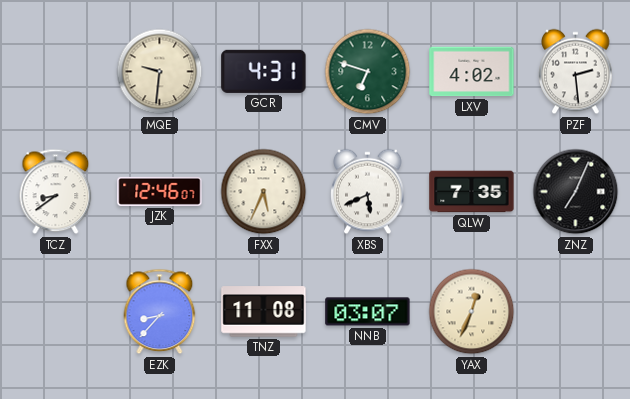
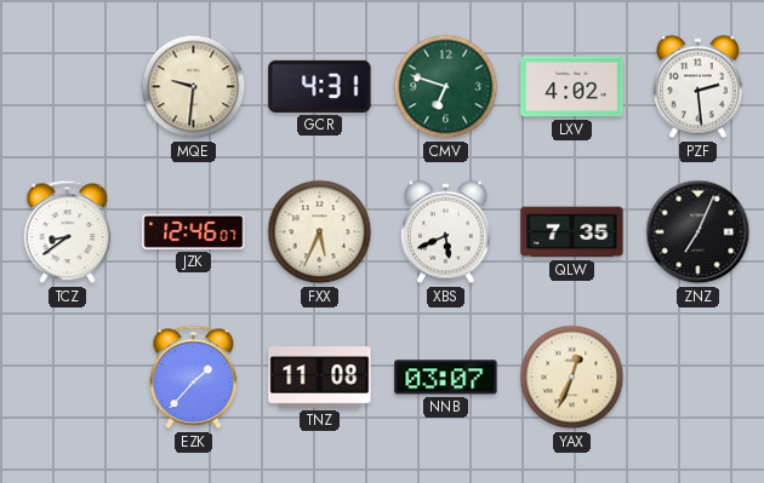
EZK: 8:37 -> 1:37 (194, 378)
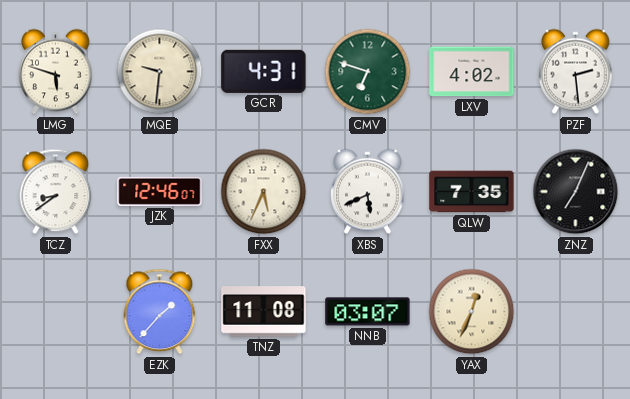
LMG: none -> 5:48 (56, 72)
